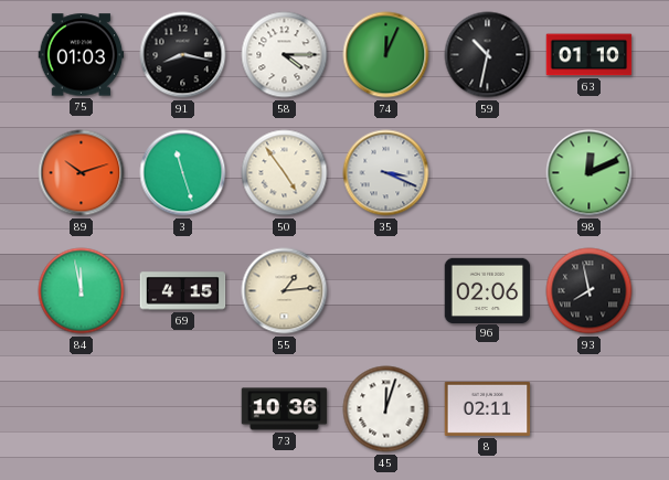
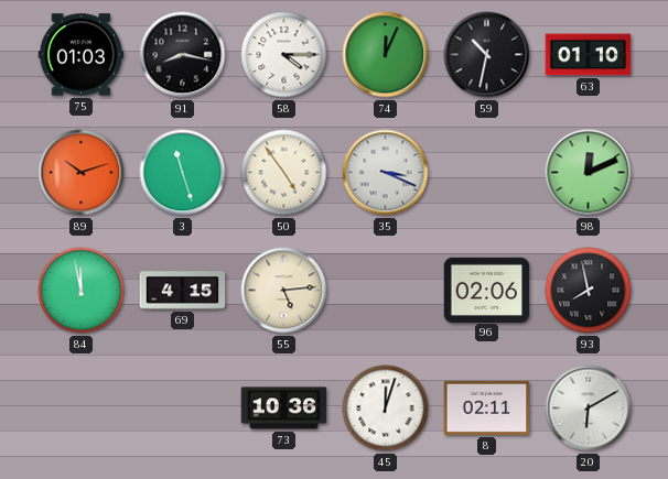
55: 1:14 -> 5:14 (284, 291)
20: none -> 6:10 (589, 409)
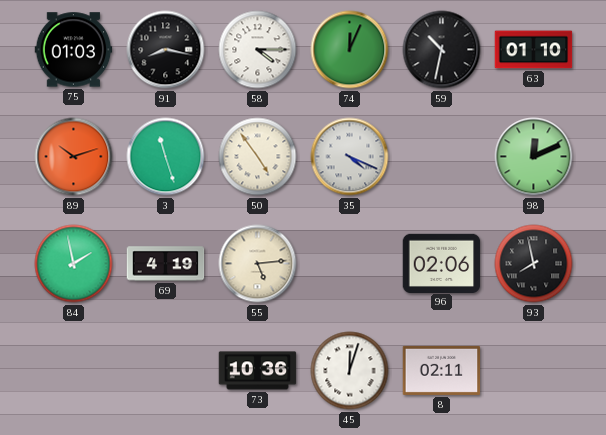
35: 3:19 -> 4:19 (350, 157)
84: 11:58 -> 1:58 (74, 264)
69: 4:15 -> 4:19 (166, 264)
20: 6:10 -> none (589, 409)
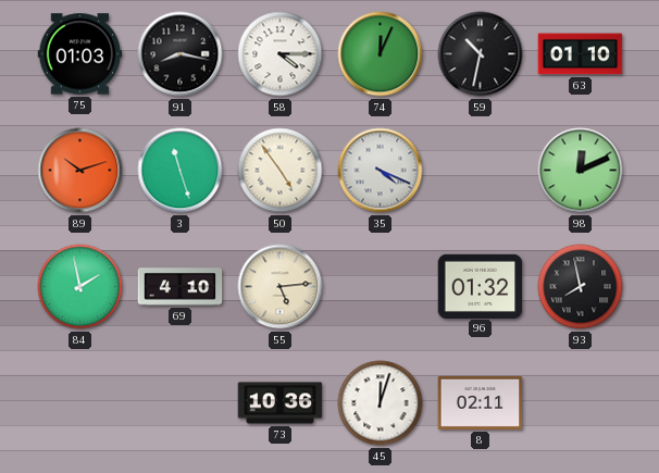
69: 4:19 -> 4:10 (181, 287)
96: 02:06 -> 01:32 (481, 286)
